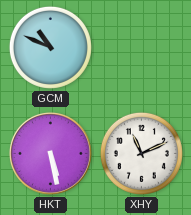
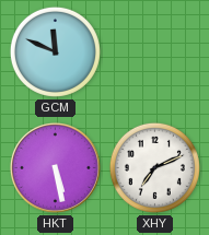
GCM: 10:49 -> 11:49 (55, 51)
XHY: 11:11 -> 7:11 (154, 167)
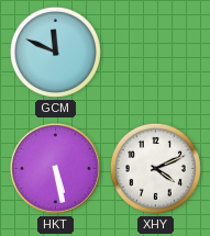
XHY: 7:11 -> 4:11 (155, 168)
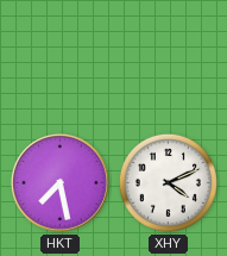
GCM: 11:49 -> none (55, 52)
HKT: 5:28 -> 7:28 (59, 182)
